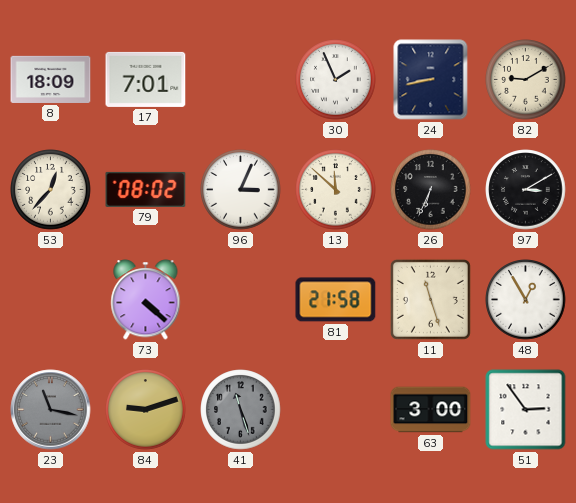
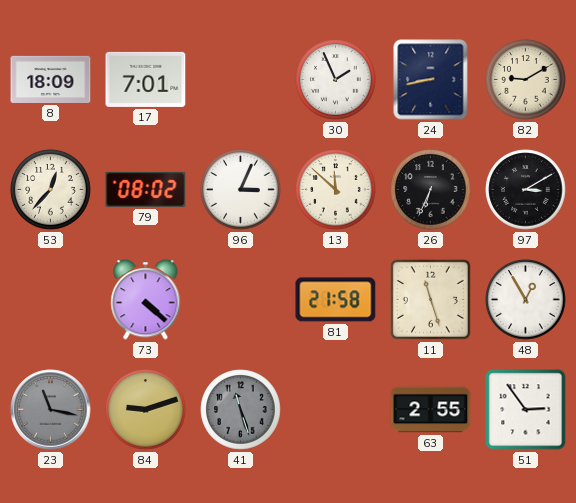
63: 3:00 -> 2:55 (431, 410)
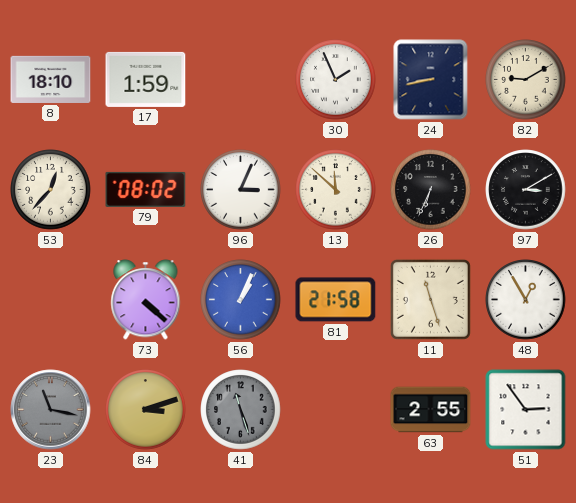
8: 18:09 -> 18:10 (51, 79)
17: 7:01 -> 1:59 (146, 79)
56: none -> 1:04 (241, 300)
84: 9:12 -> 3:12 (146, 410)
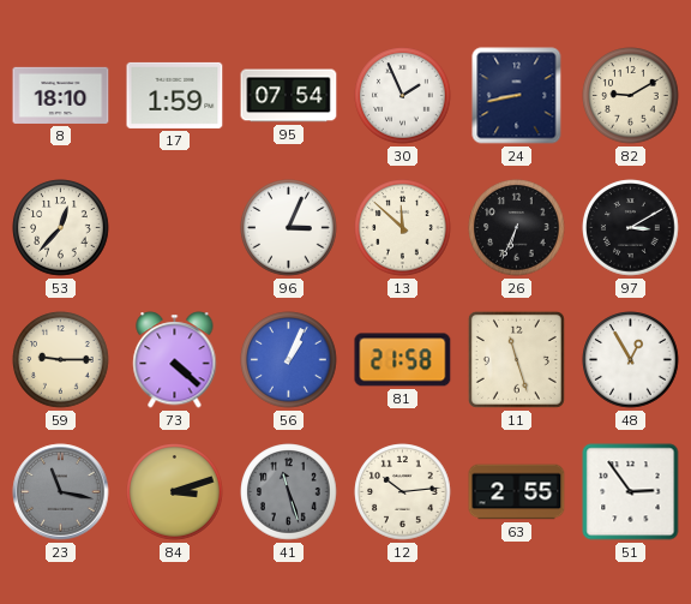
95: none -> 07:54 (289, 96)
79: 08:02 -> none (146, 189)
59: none -> 9:15 (61, 360)
12: none -> 10:14 (403, 492)
